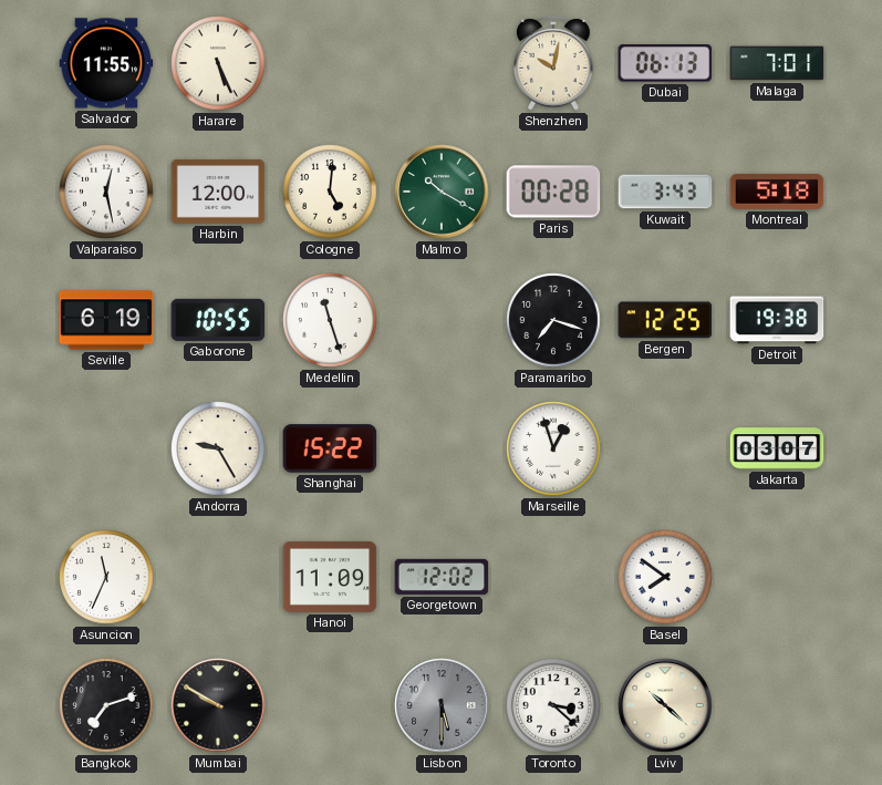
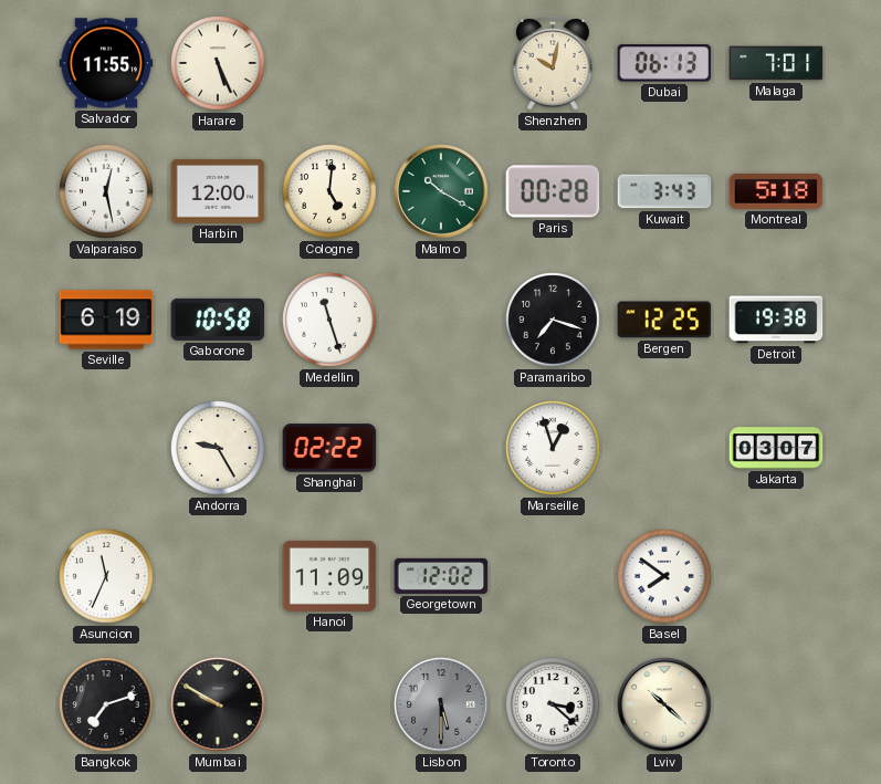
Gaborone: 10:55 -> 10:58 (218, 320)
Shanghai: 15:22 -> 02:22 (329, 448)
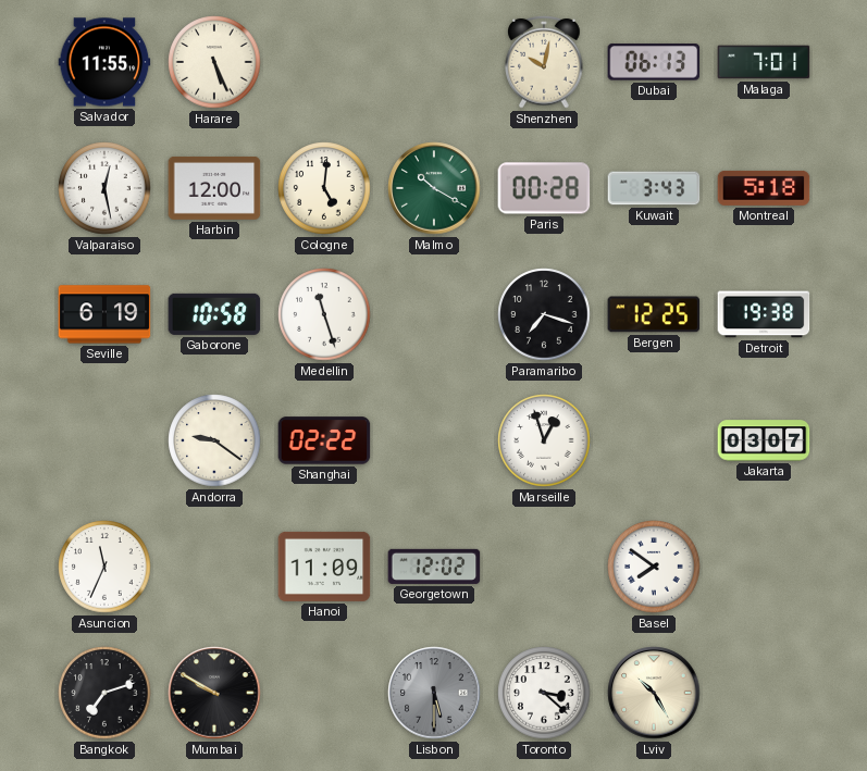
Andorra: 9:25 -> 9:21 (214, 440)
Lviv: 10:22 -> 10:25 (654, 693)
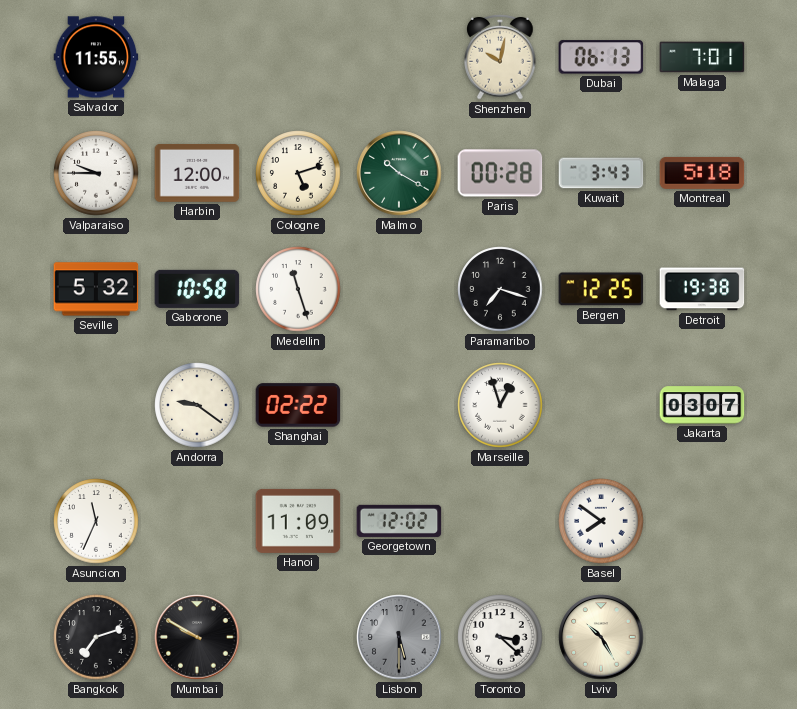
Harare: 5:26 -> none (214, 62)
Valparaiso: 12:28 -> 9:45 (96, 173)
Cologne: 5:01 -> 5:12 (298, 173)
Seville: 6:19 -> 5:32 (96, 289)
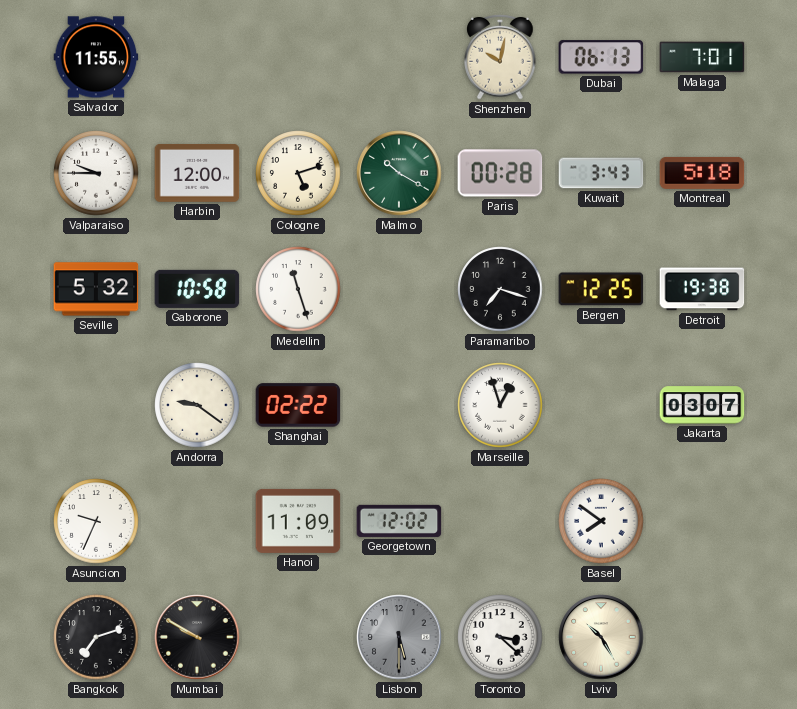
Asuncion: 11:34 -> 9:34 (96, 521)
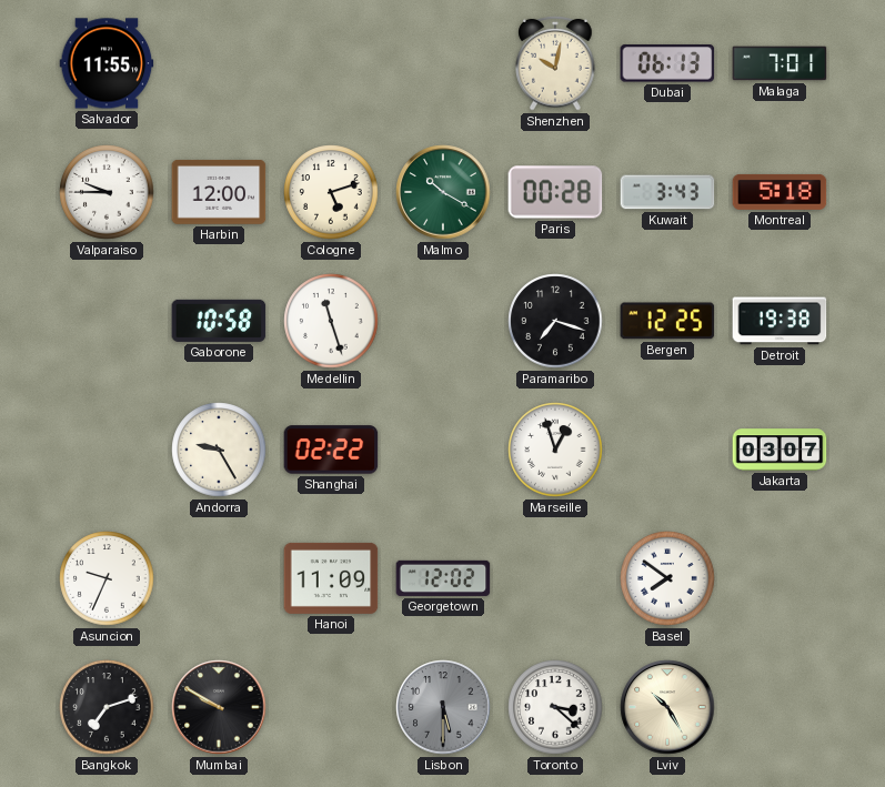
Seville: 5:32 -> none (96, 289)
Andorra: 9:21 -> 9:25 (219, 450)
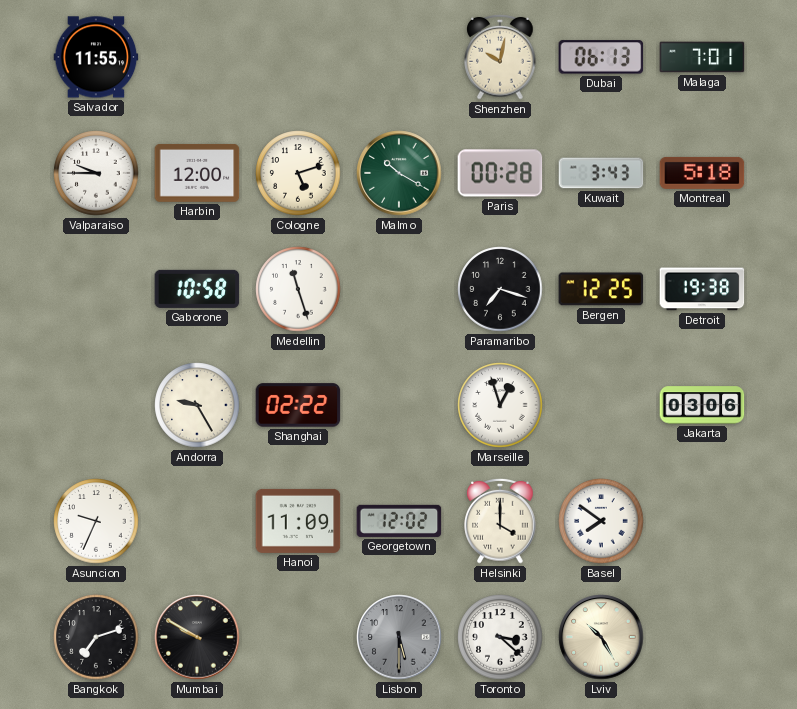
Jakarta: 03:07 -> 03:06 (702, 405)
Helsinki: none -> 4:00 (500, 521)
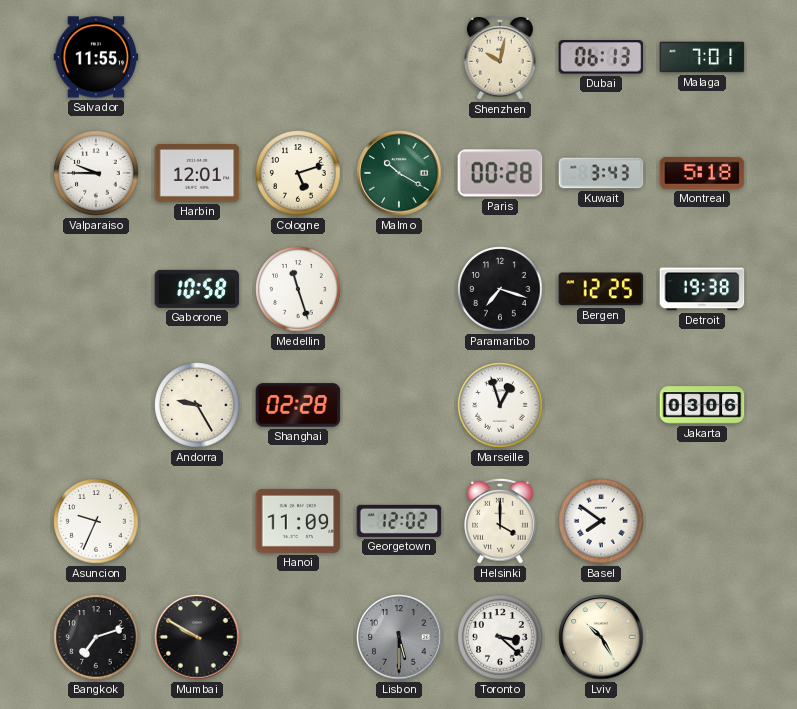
Harbin: 12:00 -> 12:01 (197, 173)
Shanghai: 02:22 -> 02:28 (298, 405)
